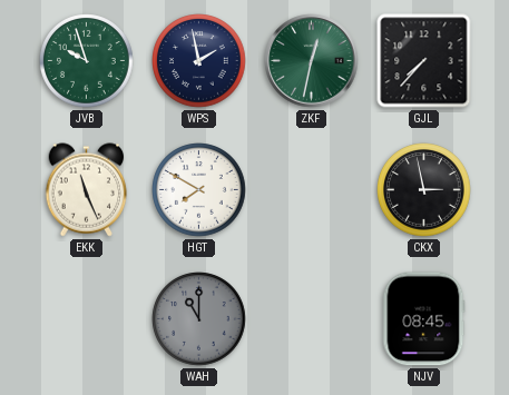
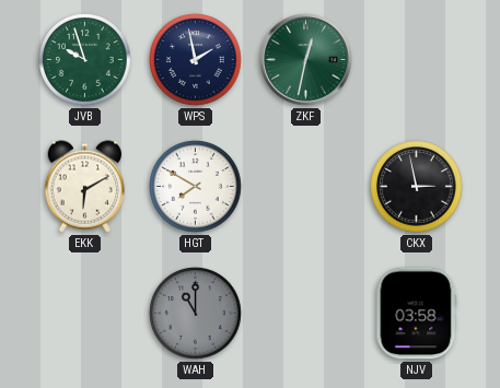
GJL: 7:37 -> none (424, 61)
EKK: 11:26 -> 6:10 (85, 187)
NJV: 08:45 -> 03:58 (417, 314)
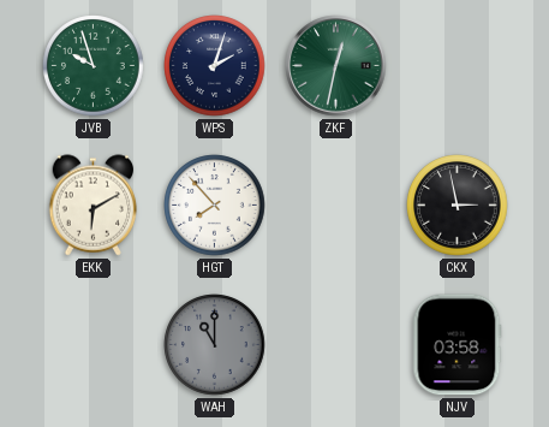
WPS: 1:58 -> 2:03 (215, 66)
HGT: 7:50 -> 7:53 (215, 206)
